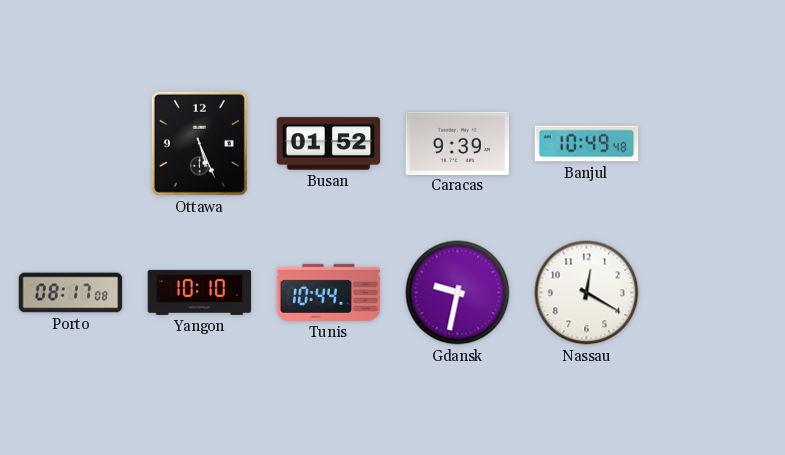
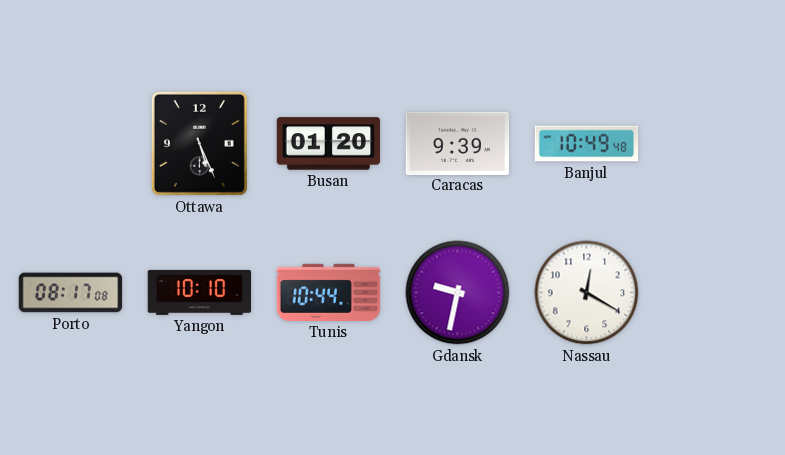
Busan: 01:52 -> 01:20 (329, 144)
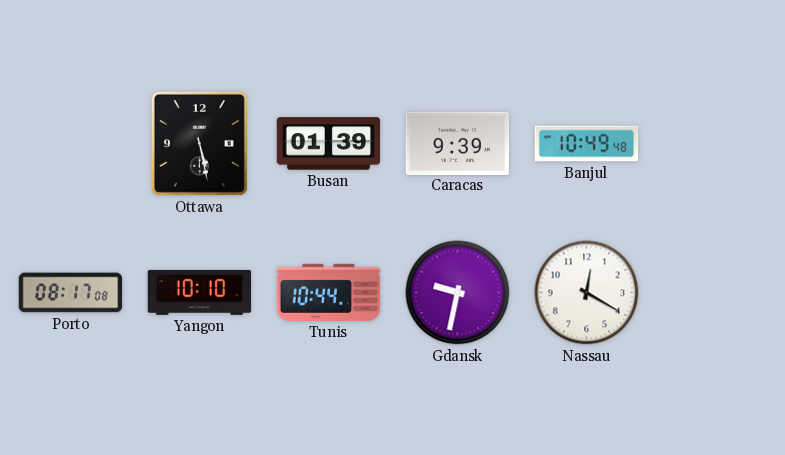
Ottawa: 5:26 -> 5:28 (199, 143)
Busan: 01:20 -> 01:39 (329, 144)
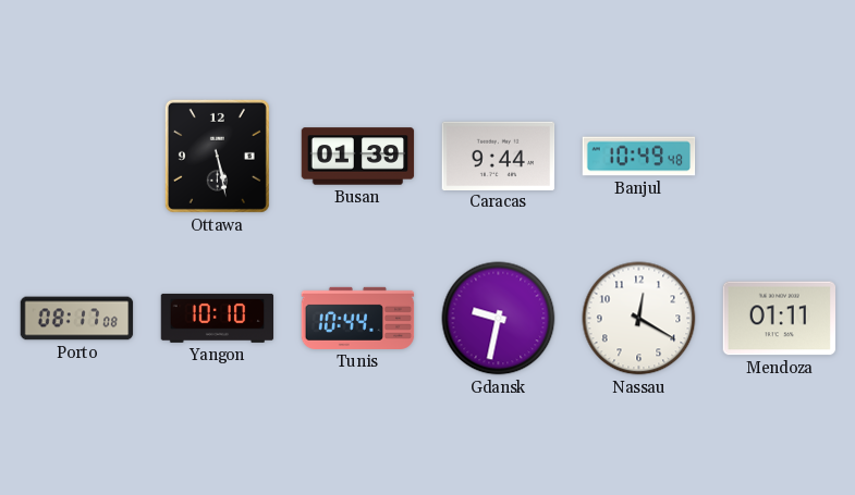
Caracas: 9:39 -> 9:44 (499, 156)
Mendoza: none -> 01:11 (780, 319)
